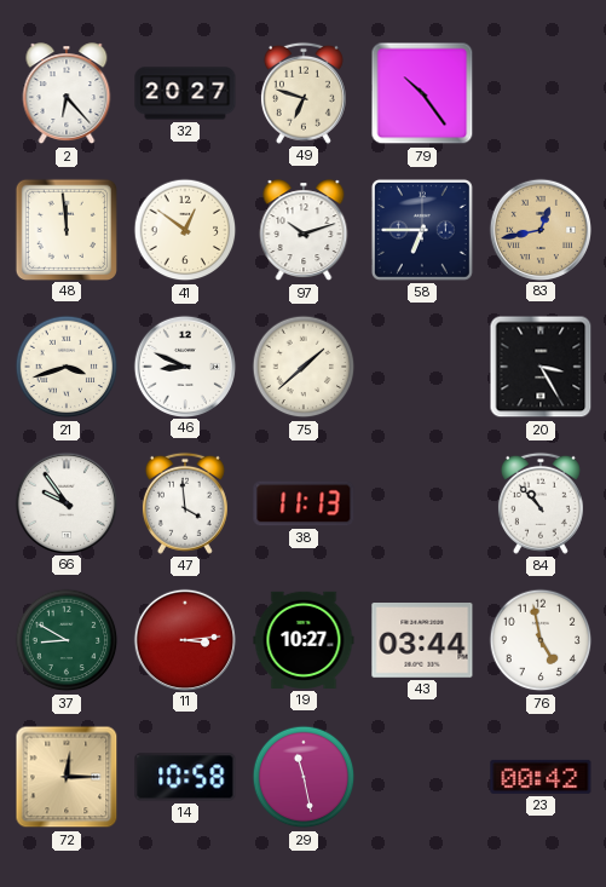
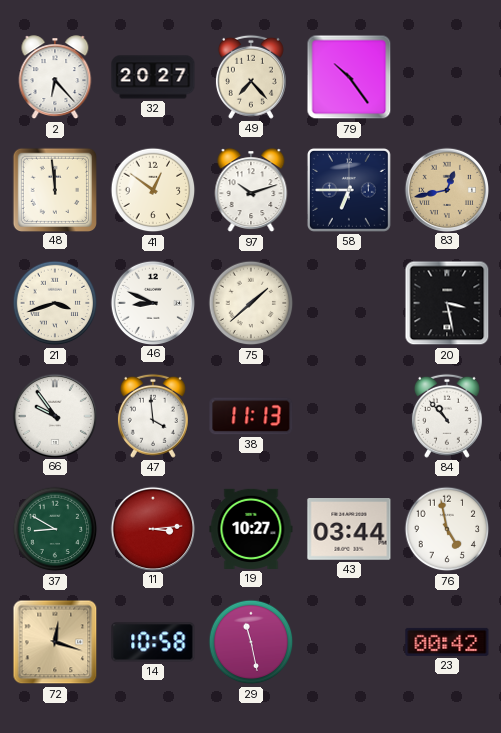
49: 6:48 -> 7:23 (251, 77)
20: 3:25 -> 3:28 (447, 303)
72: 12:15 -> 12:18 (55, 642)
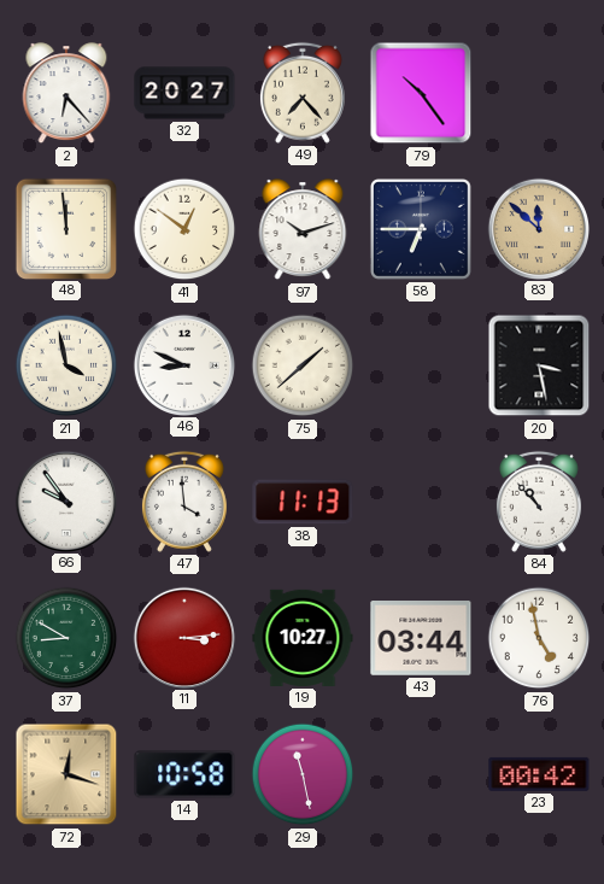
83: 12:43 -> 11:52 (538, 228)
21: 3:42 -> 3:58 (66, 365)
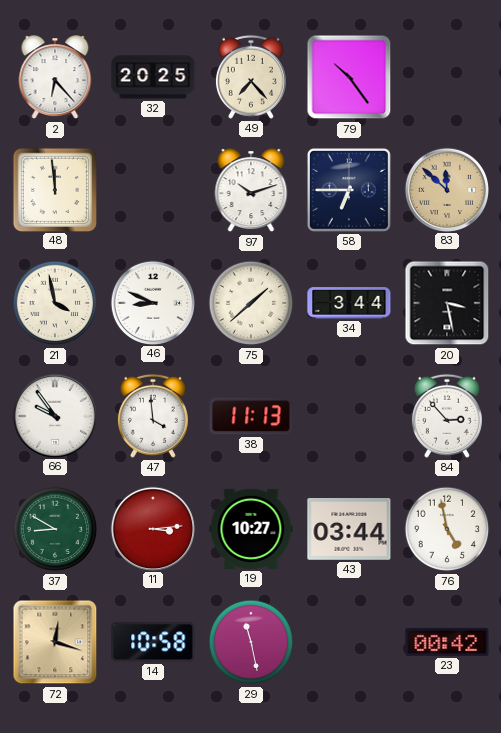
32: 20:27 -> 20:25 (153, 77)
41: 12:51 -> none (184, 229)
34: none -> 3:44 (349, 303)
84: 10:53 -> 2:53 (447, 416)
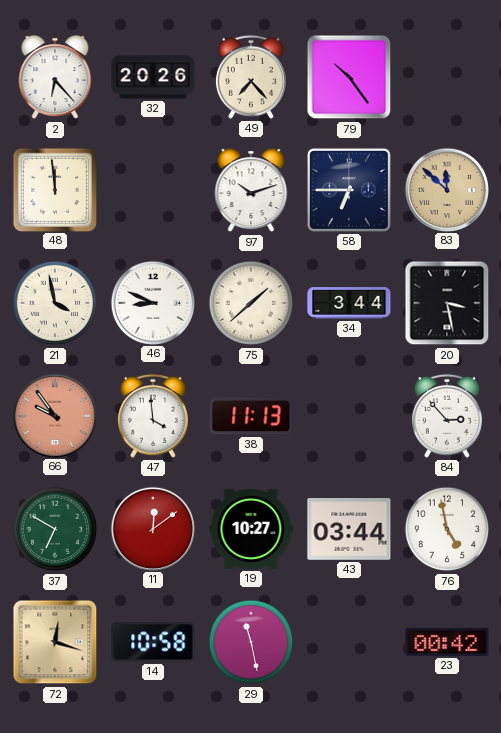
32: 20:25 -> 20:26 (153, 77)
66 dial: white -> salmon (54, 415)
37: 8:50 -> 6:50 (55, 529)
11: 3:14 -> 12:09 (152, 528)
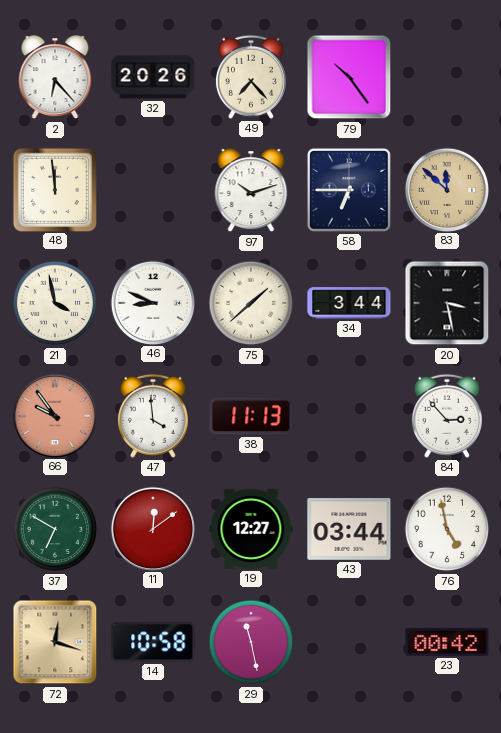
19: 10:27 -> 12:27 (251, 529)
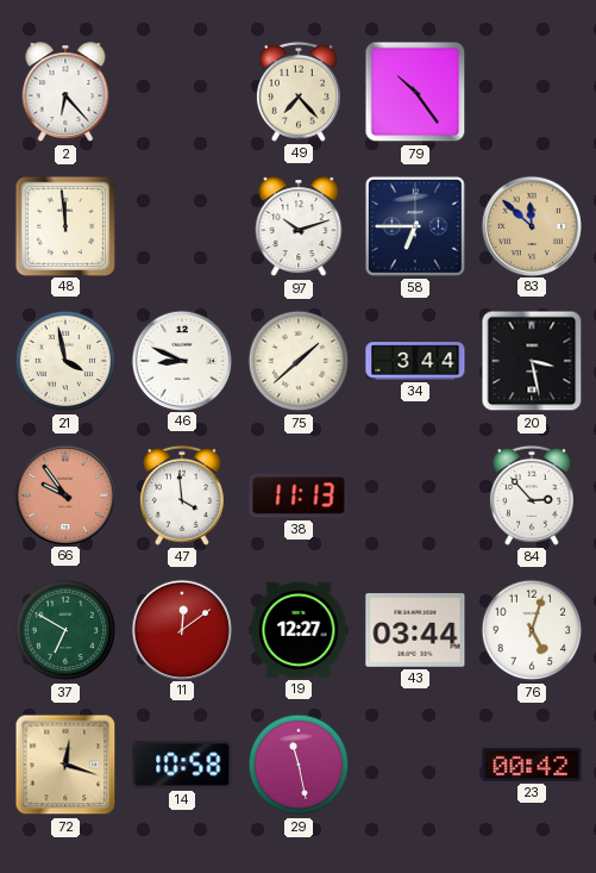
32: 20:26 -> none (153, 77)
76: 4:58 -> 5:03 (532, 630)
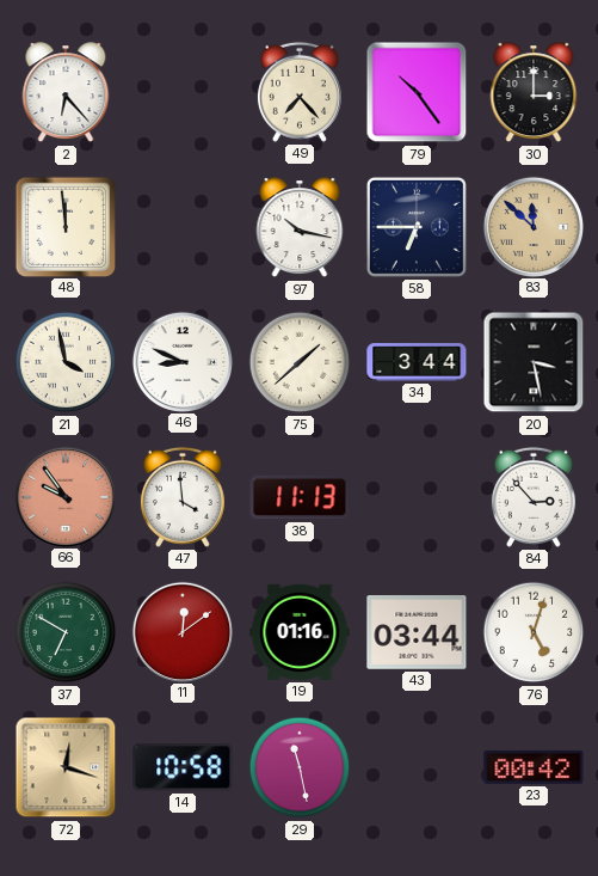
30: none -> 3:00 (534, 93)
97: 10:12 -> 10:17 (300, 228)
19: 12:27 -> 01:16 (300, 632)
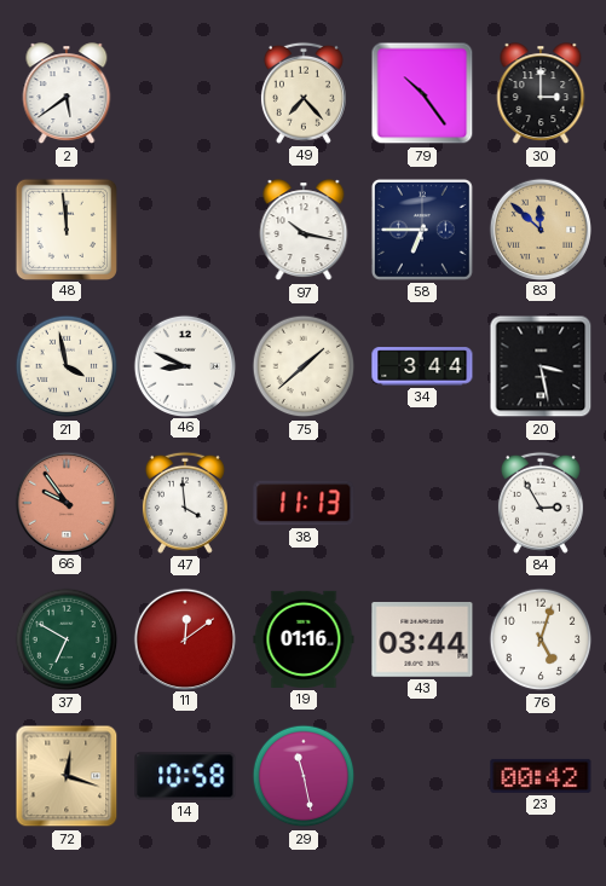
2: 6:23 -> 5:39 (67, 94)
84: 2:53 -> 2:55 (541, 503)
